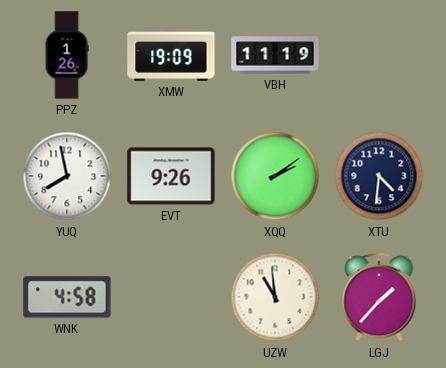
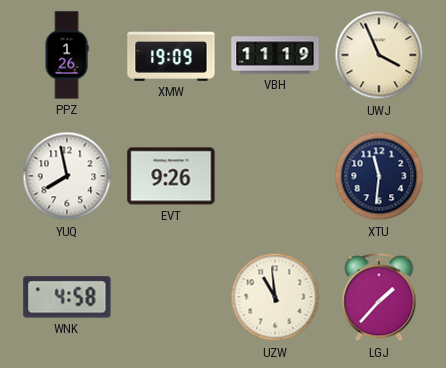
UWJ: none -> 3:56 (379, 55)
XQQ: 2:09 -> none (275, 176)
XTU: 4:31 -> 11:31 (379, 176)
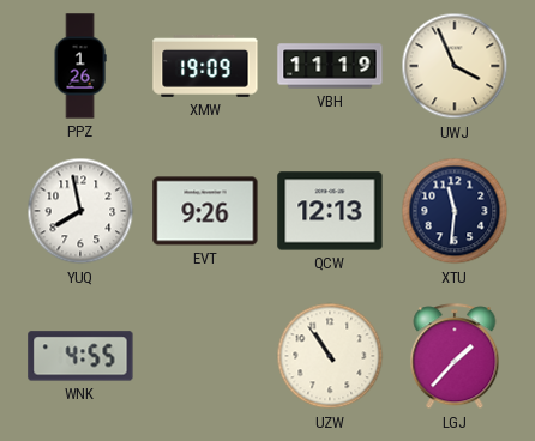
QCW: none -> 12:13 (330, 211)
WNK: 4:58 -> 4:55 (80, 356)
UZW: 10:59 -> 10:54 (330, 356)
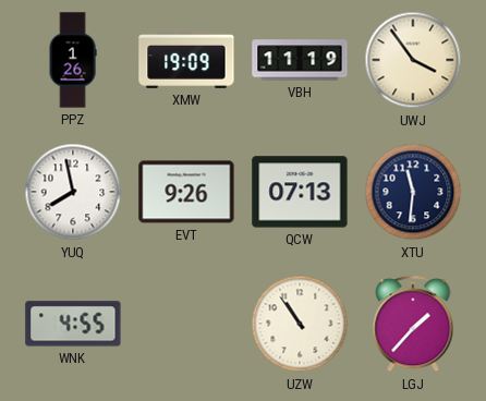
UWJ: 3:56 -> 3:54 (413, 60)
QCW: 12:13 -> 07:13 (300, 192)
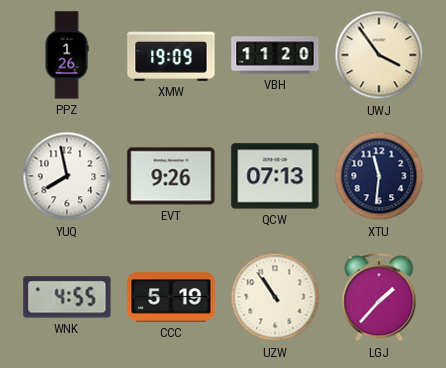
VBH: 11:19 -> 11:20 (275, 55)
CCC: none -> 5:19 (171, 297)
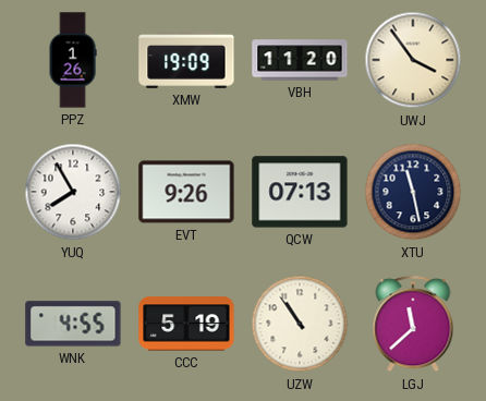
YUQ: 7:58 -> 7:55 (73, 192)
XTU: 11:31 -> 11:28 (413, 192)
LGJ: 1:37 -> 11:38 (413, 325)
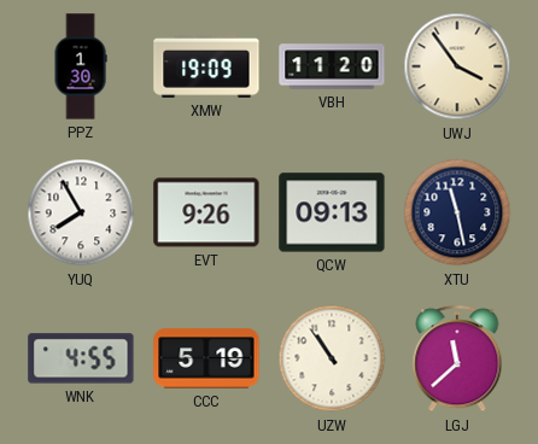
PPZ: 1:26 -> 1:30 (81, 66)
QCW: 07:13 -> 09:13 (332, 212)
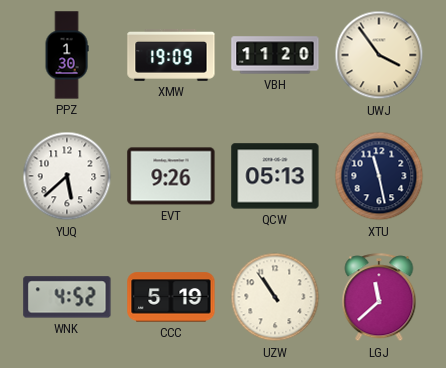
YUQ: 7:55 -> 5:38 (67, 176)
QCW: 09:13 -> 05:13 (275, 176)
WNK: 4:55 -> 4:52 (67, 297)
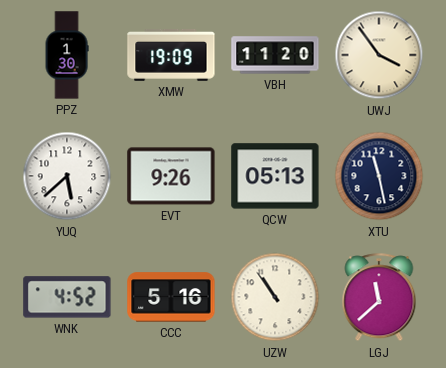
CCC: 5:19 -> 5:16 (171, 297)
